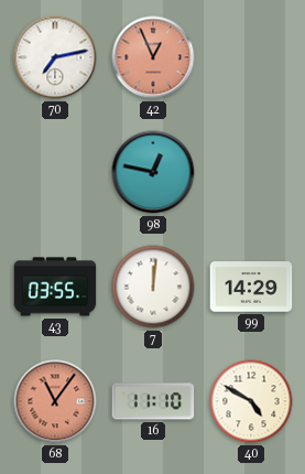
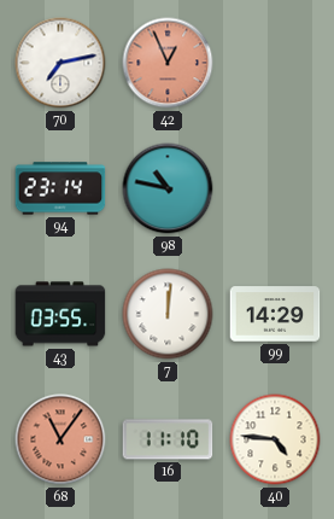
94: none -> 23:14 (60, 188)
98: 12:47 -> 10:47 (168, 188)
40: 4:50 -> 4:46 (275, 439)
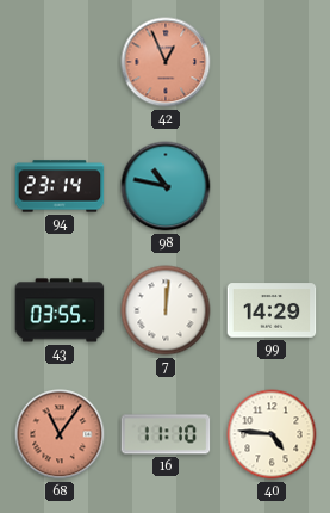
70: 7:13 -> none (60, 63)
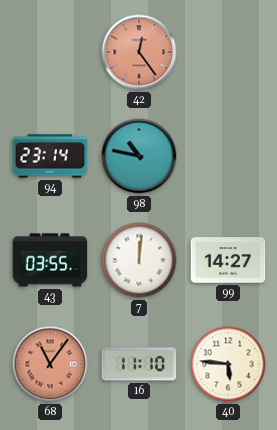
42: 12:56 -> 12:24 (139, 52)
99: 14:29 -> 14:27 (228, 260)
40: 4:46 -> 5:46 (228, 364)
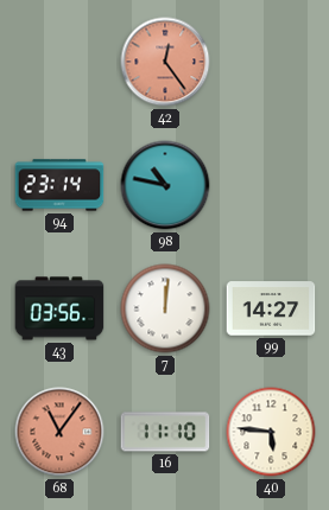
43: 03:55 -> 03:56 (59, 308)
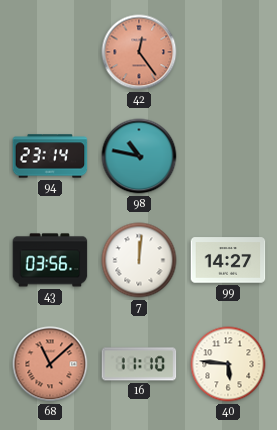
68: 11:06 -> 11:08 (50, 364)
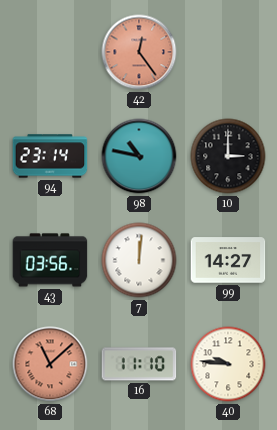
10: none -> 3:00 (228, 156)
40: 5:46 -> 9:46 (228, 364)
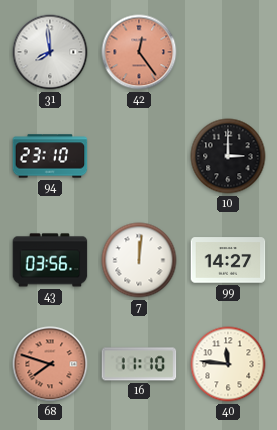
31: none -> 7:59 (50, 52)
94: 23:14 -> 23:10 (50, 156)
98: 10:47 -> none (139, 156)
68: 11:08 -> 7:48 (50, 364)
40: 9:46 -> 11:46 (228, 364)
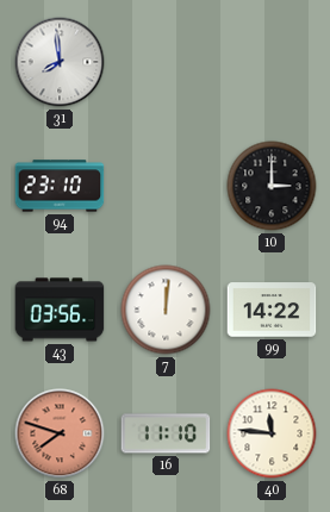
42: 12:24 -> none (139, 52)
99: 14:27 -> 14:22 (272, 310)
